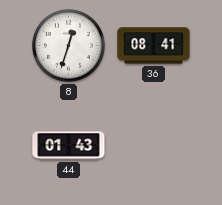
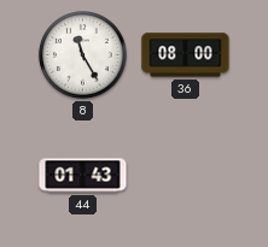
8: 12:33 -> 11:25 (83, 55)
36: 08:41 -> 08:00 (186, 55)
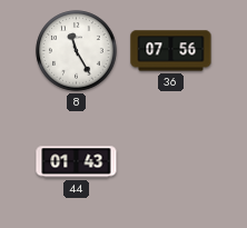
36: 08:00 -> 07:56 (171, 51)
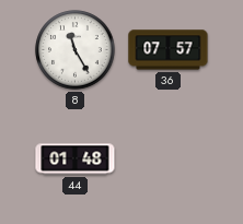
36: 07:56 -> 07:57 (169, 50)
44: 01:43 -> 01:48 (76, 160)
